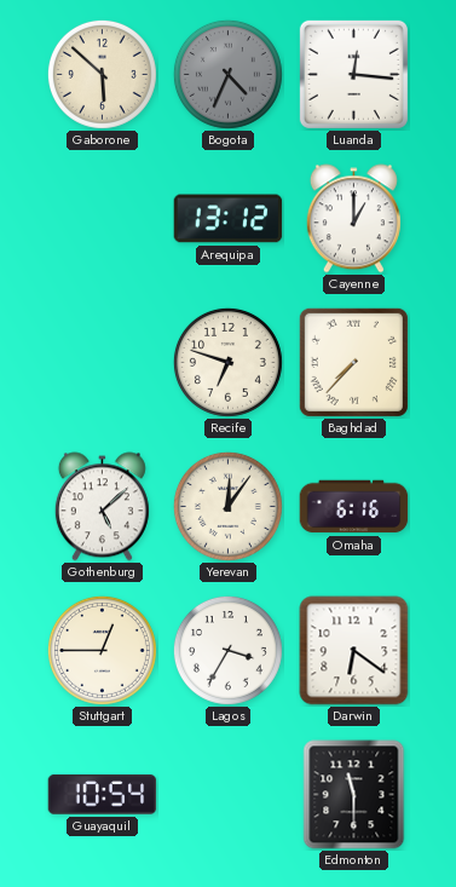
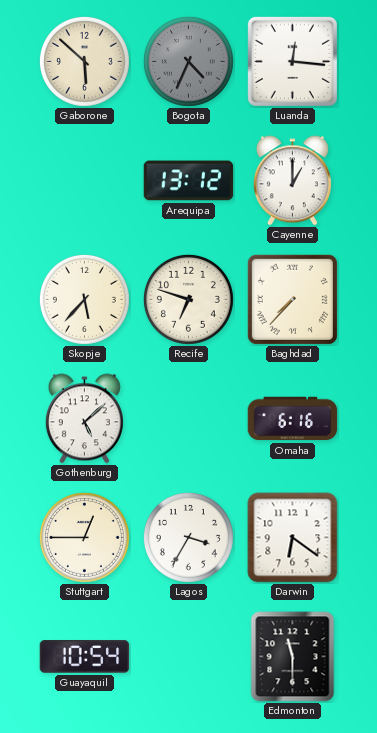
Skopje: none -> 5:37 (84, 299)
Yerevan: 12:06 -> none (227, 506)
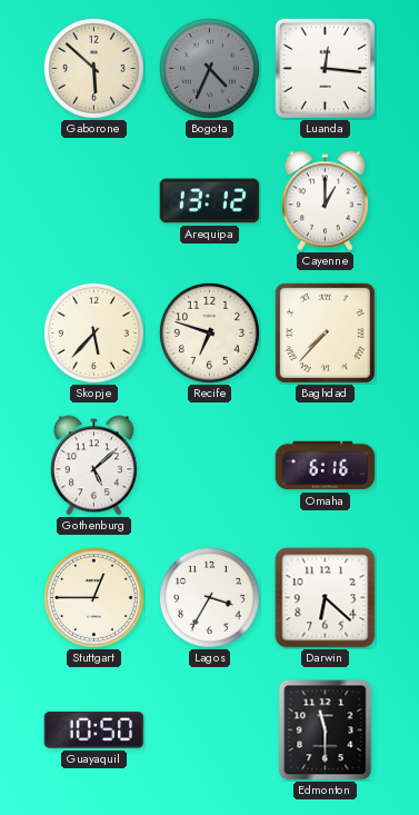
Darwin: 6:21 -> 6:22 (326, 598)
Guayaquil: 10:54 -> 10:50 (94, 730)
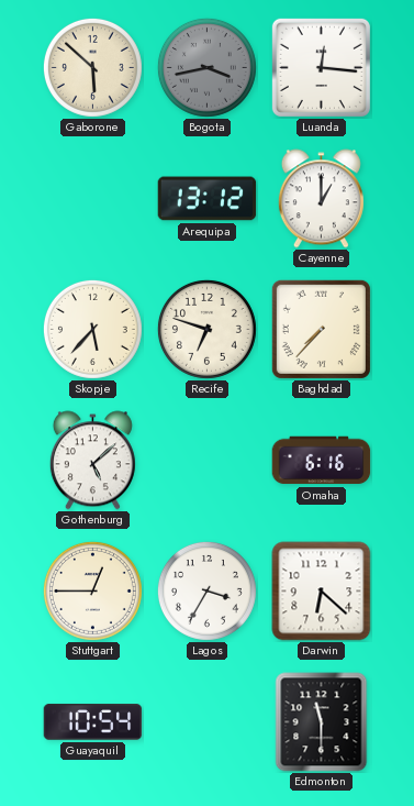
Bogota: 4:34 -> 3:43 (206, 67)
Guayaquil: 10:50 -> 10:54 (93, 722)
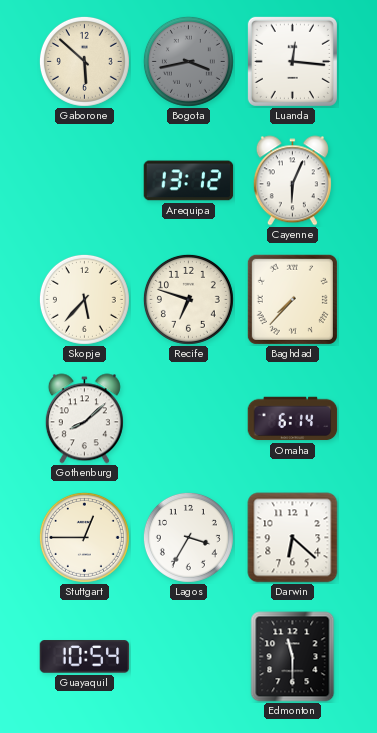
Cayenne: 1:00 -> 6:04 (292, 181)
Gothenburg: 5:08 -> 8:08 (84, 419)
Omaha: 6:16 -> 6:14 (293, 419)
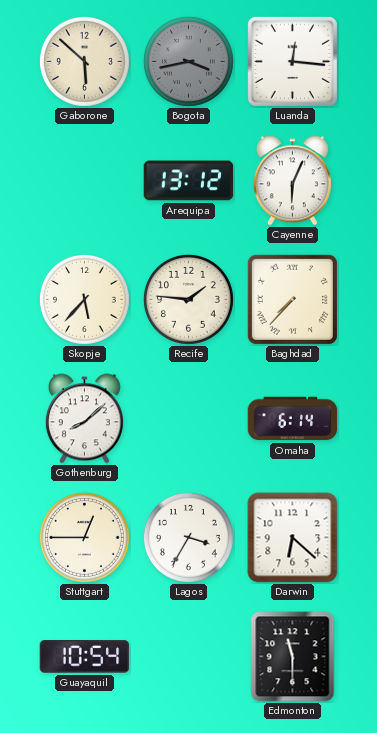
Recife: 6:48 -> 1:46 (188, 299)
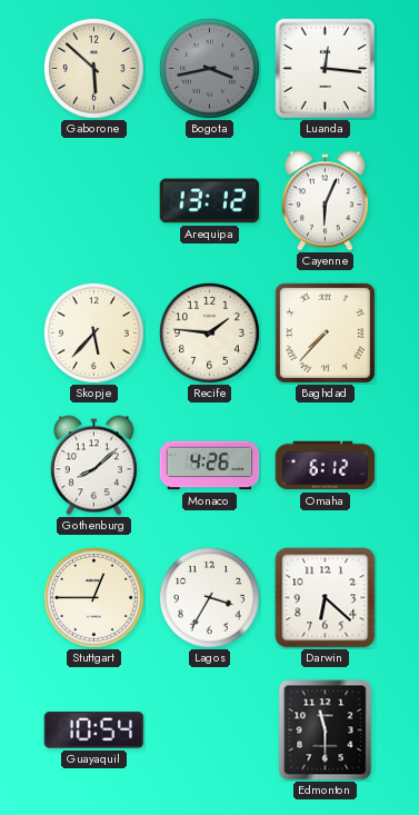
Monaco: none -> 4:26 (210, 466)
Omaha: 6:14 -> 6:12 (326, 466)
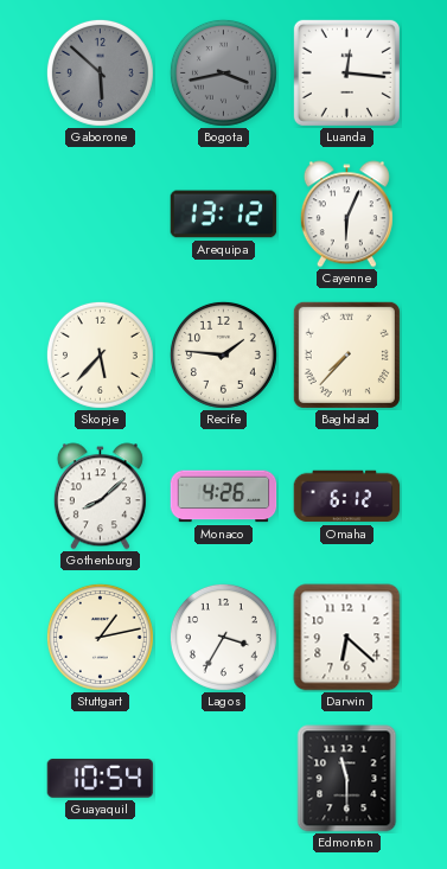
Gaborone dial: cream -> grey (100, 72)
Stuttgart: 12:45 -> 1:13 (100, 637)
